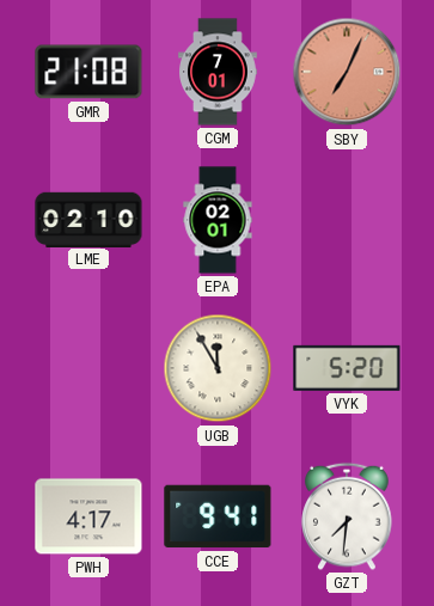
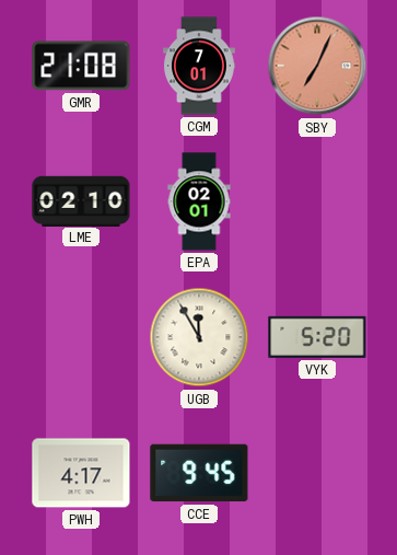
CCE: 9:41 -> 9:45 (199, 473)
GZT: 7:31 -> none (347, 516)
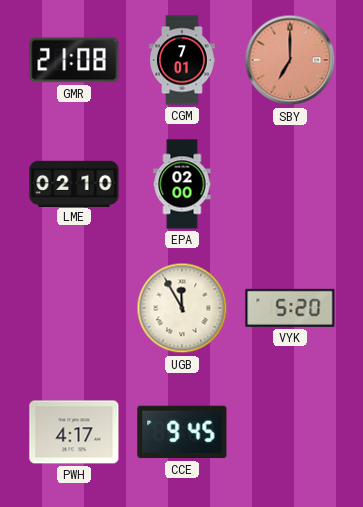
SBY: 7:04 -> 7:00 (290, 60)
EPA: 02:01 -> 02:00 (182, 184)
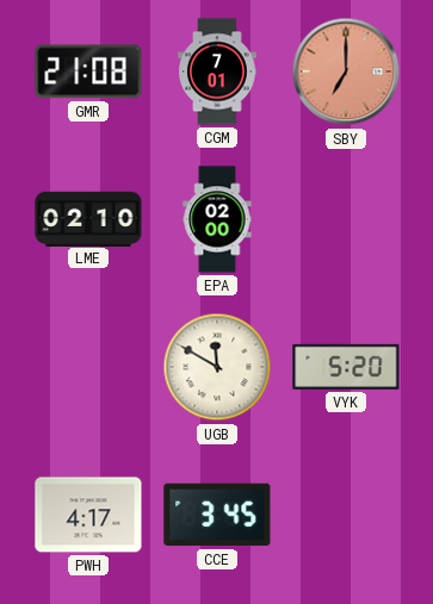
UGB: 11:55 -> 11:50 (217, 367)
CCE: 9:45 -> 3:45 (217, 515)
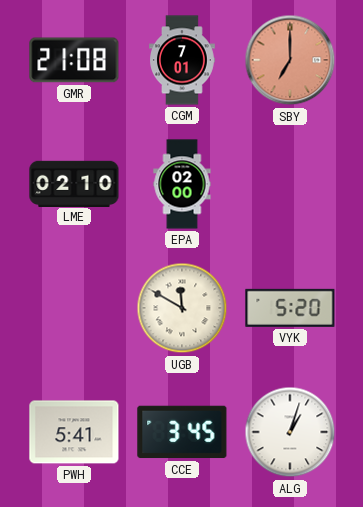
PWH: 4:17 -> 5:41 (74, 432)
ALG: none -> 1:03 (290, 432)
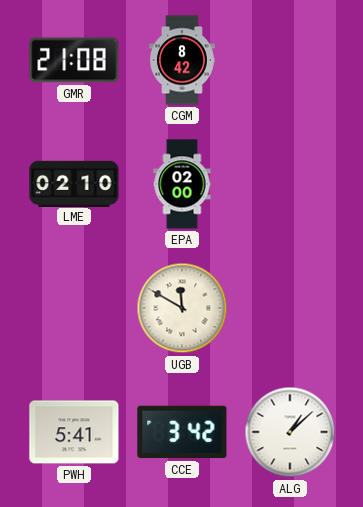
CGM: 7:01 -> 8:42 (183, 60)
SBY: 7:00 -> none (290, 60)
VYK: 5:20 -> none (290, 308)
CCE: 3:45 -> 3:42 (182, 432)
ALG: 1:03 -> 1:08 (290, 432)
